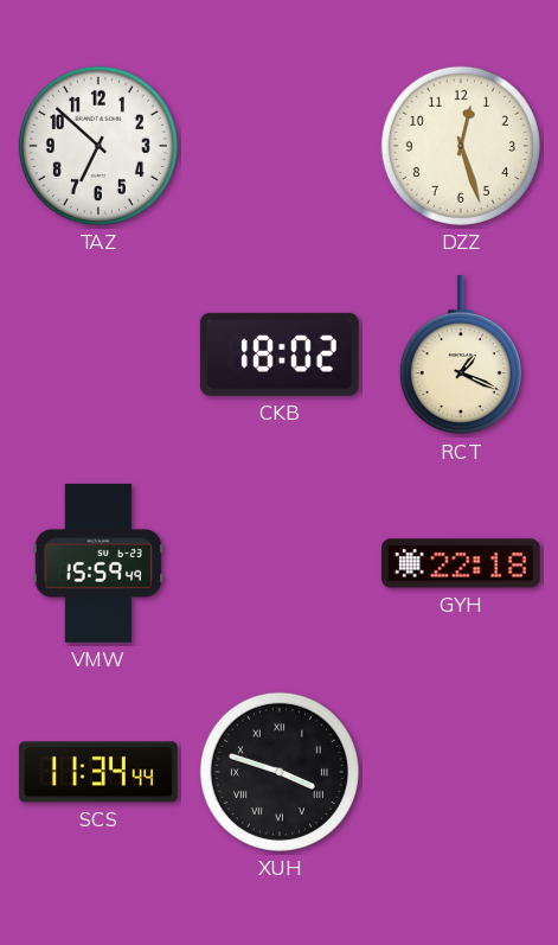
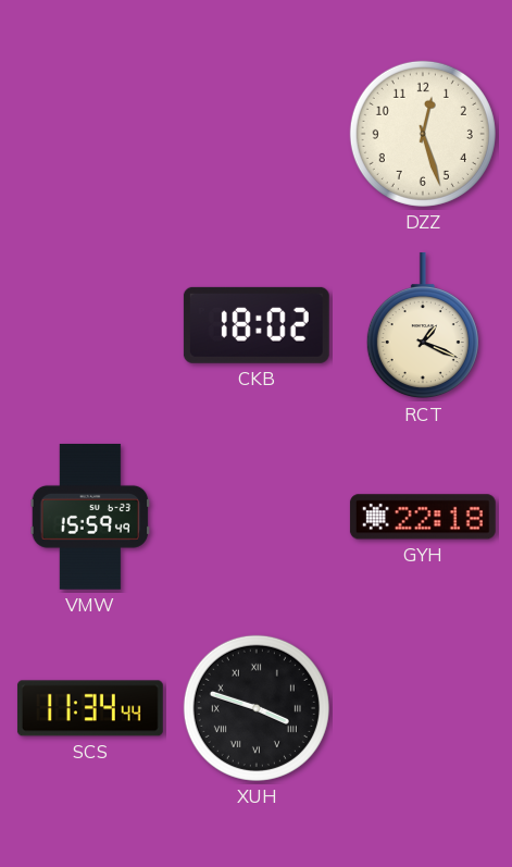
TAZ: 6:52 -> none (98, 146)
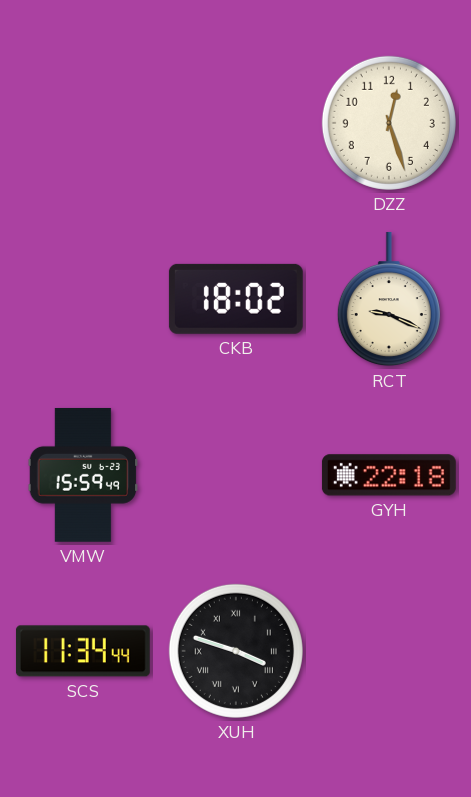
RCT: 1:19 -> 9:19 (389, 299)
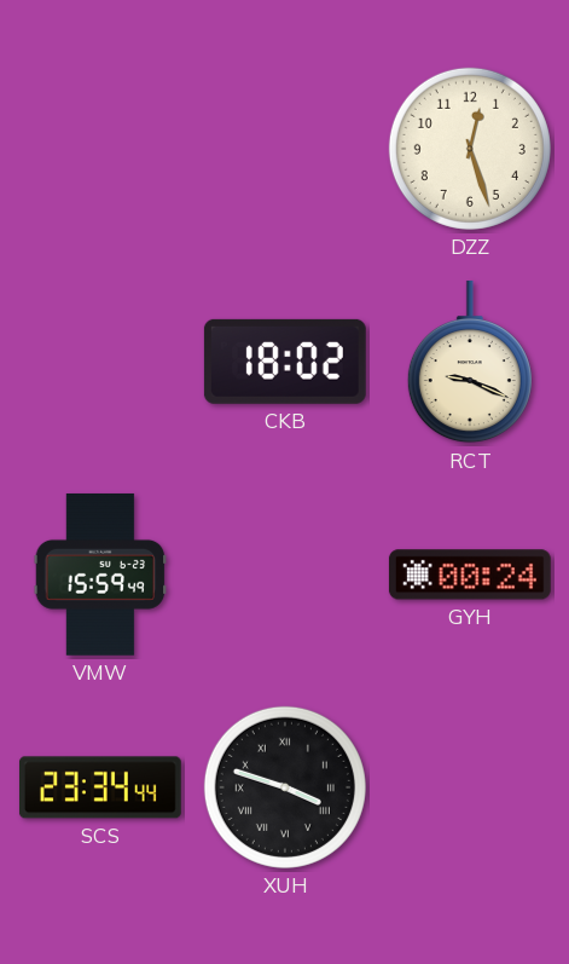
GYH: 22:18 -> 00:24 (470, 575)
SCS: 11:34 -> 23:34 (100, 787)
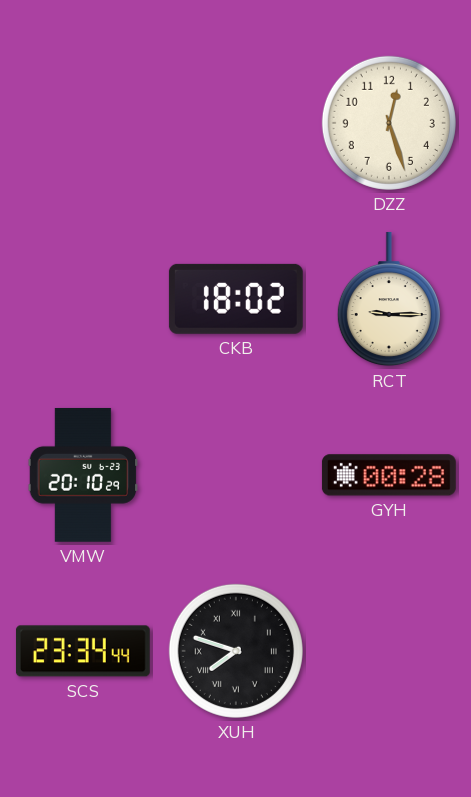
RCT: 9:19 -> 9:15 (389, 299)
VMW: 15:59 -> 20:10 (83, 475)
GYH: 00:24 -> 00:28 (389, 475)
XUH: 3:48 -> 7:48 (236, 651)
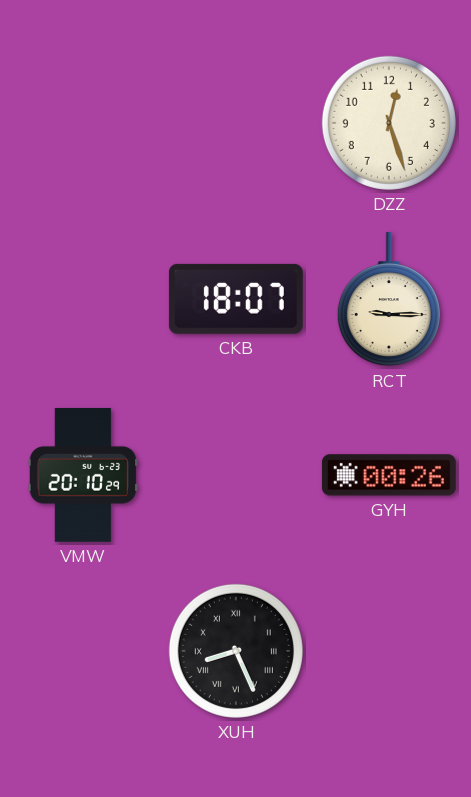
CKB: 18:02 -> 18:07 (236, 299)
GYH: 00:28 -> 00:26 (389, 475)
SCS: 23:34 -> none (83, 651)
XUH: 7:48 -> 8:26 (236, 651)
